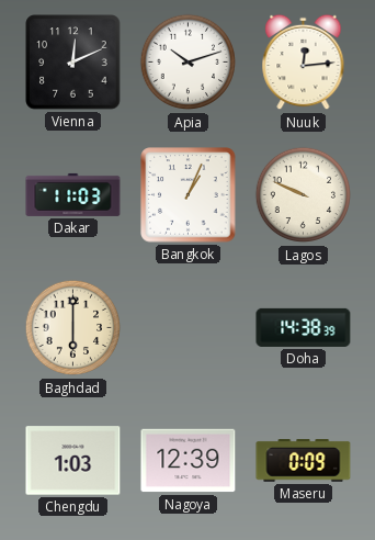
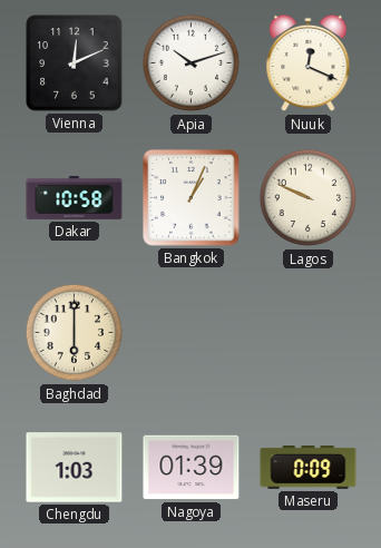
Nuuk: 12:14 -> 12:19 (309, 63)
Dakar: 11:03 -> 10:58 (75, 197)
Doha: 14:38 -> none (304, 327)
Nagoya: 12:39 -> 01:39 (192, 468)
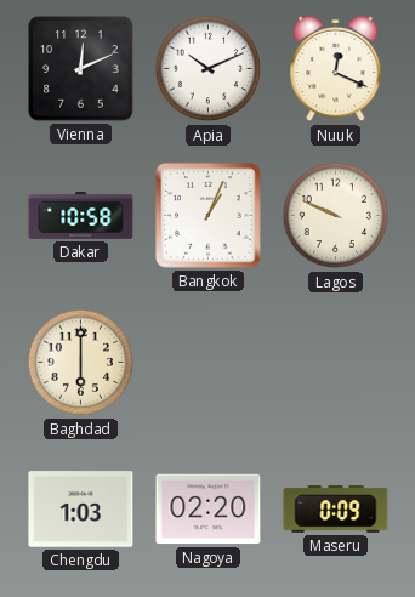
Apia: 10:12 -> 10:11 (209, 69)
Nagoya: 01:39 -> 02:20 (209, 510)
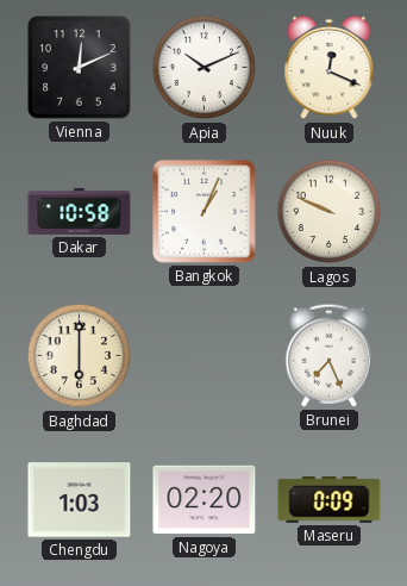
Brunei: none -> 7:26 (330, 355)
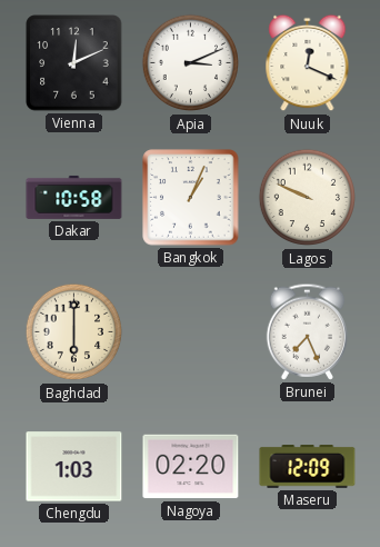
Apia: 10:11 -> 3:11 (191, 63)
Maseru: 0:09 -> 12:09 (308, 467)
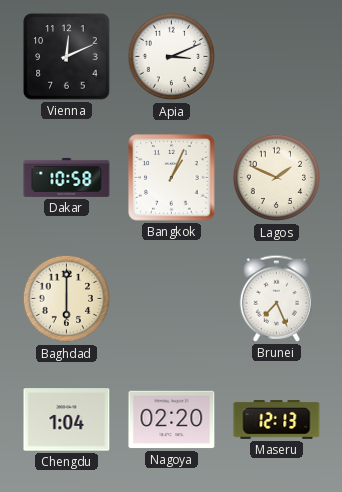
Nuuk: 12:19 -> none (308, 63)
Lagos: 9:49 -> 1:49 (277, 178)
Chengdu: 1:03 -> 1:04 (67, 420)
Maseru: 12:09 -> 12:13 (277, 420)
